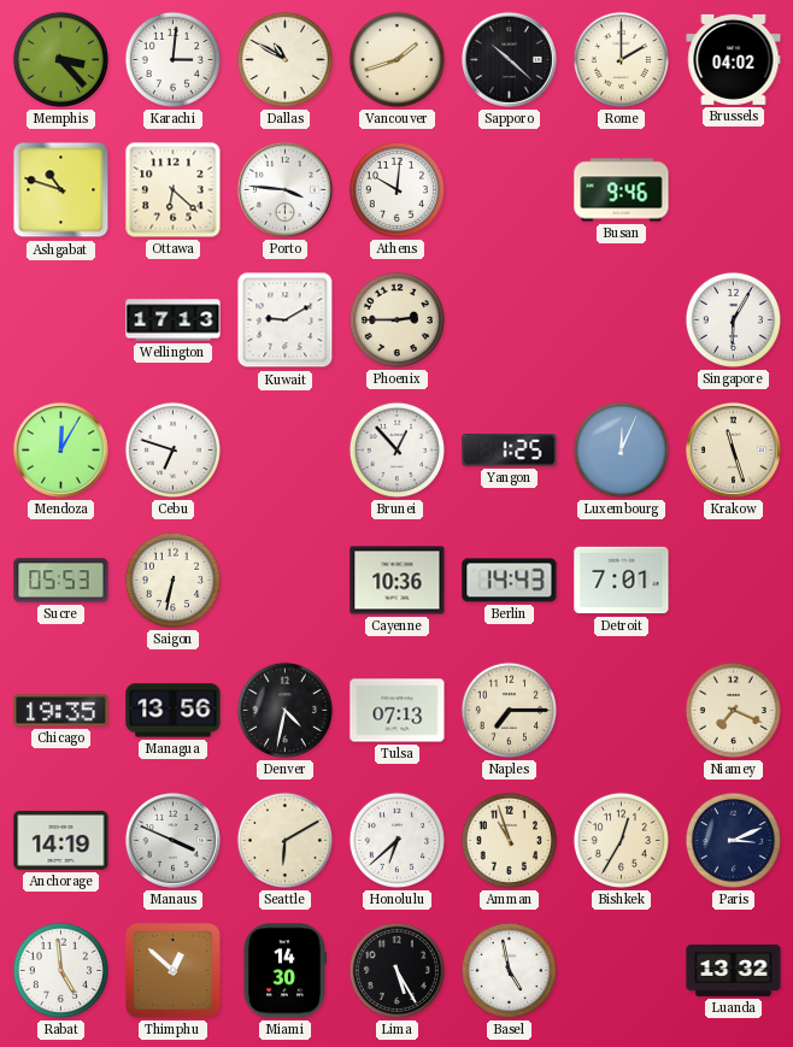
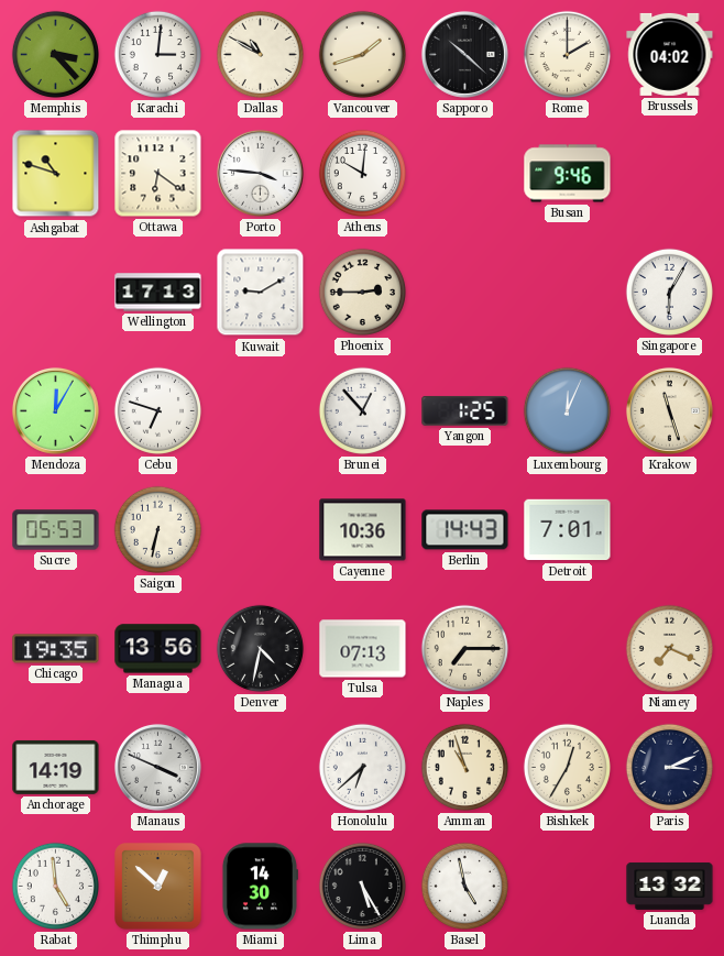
Ottawa: 6:22 -> 6:21 (158, 174)
Seattle: 6:10 -> none (284, 840)
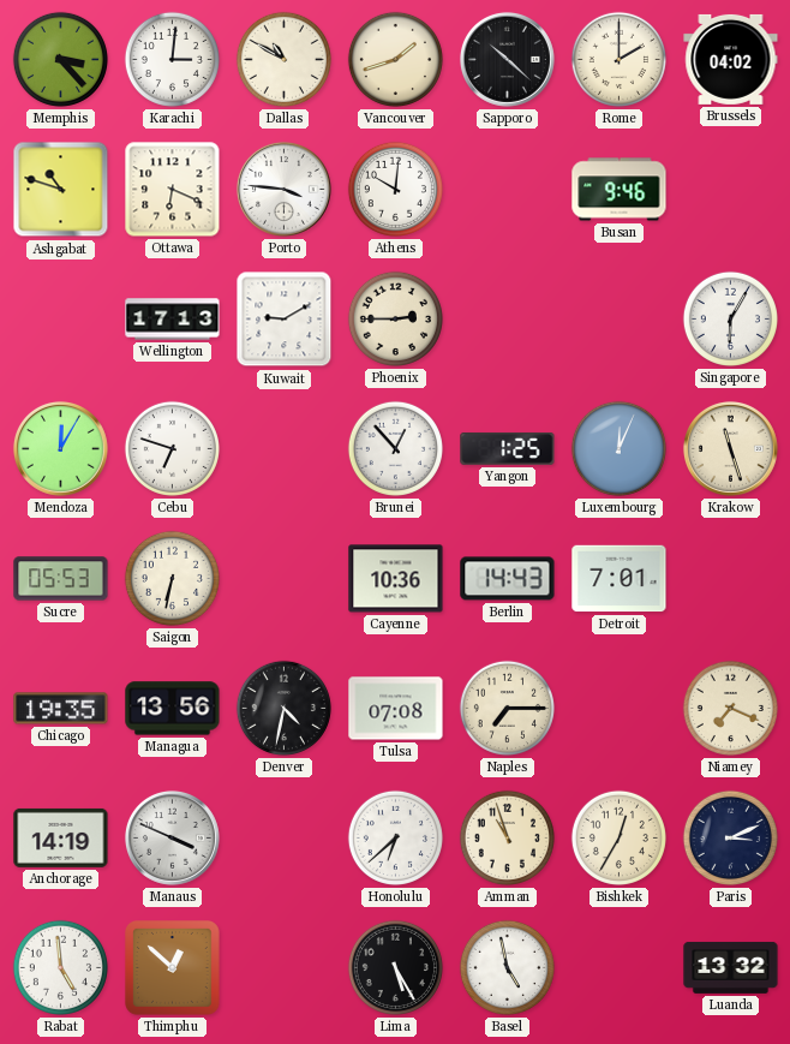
Ottawa: 6:21 -> 6:19 (173, 190)
Tulsa: 07:13 -> 07:08 (396, 709)
Miami: 14:30 -> none (260, 887)
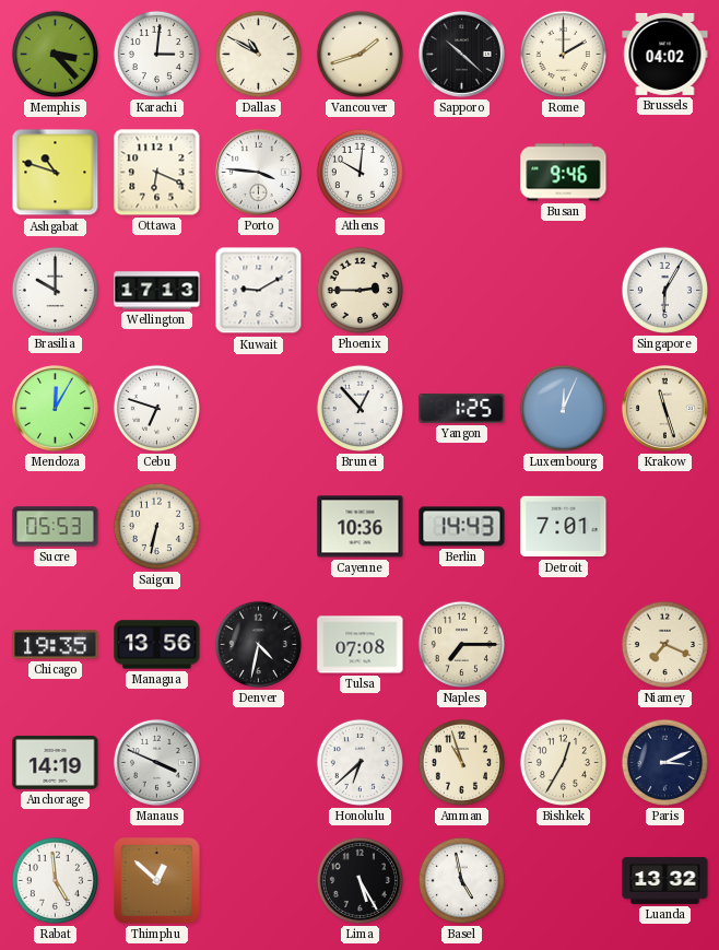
Brasilia: none -> 10:00 (55, 290)
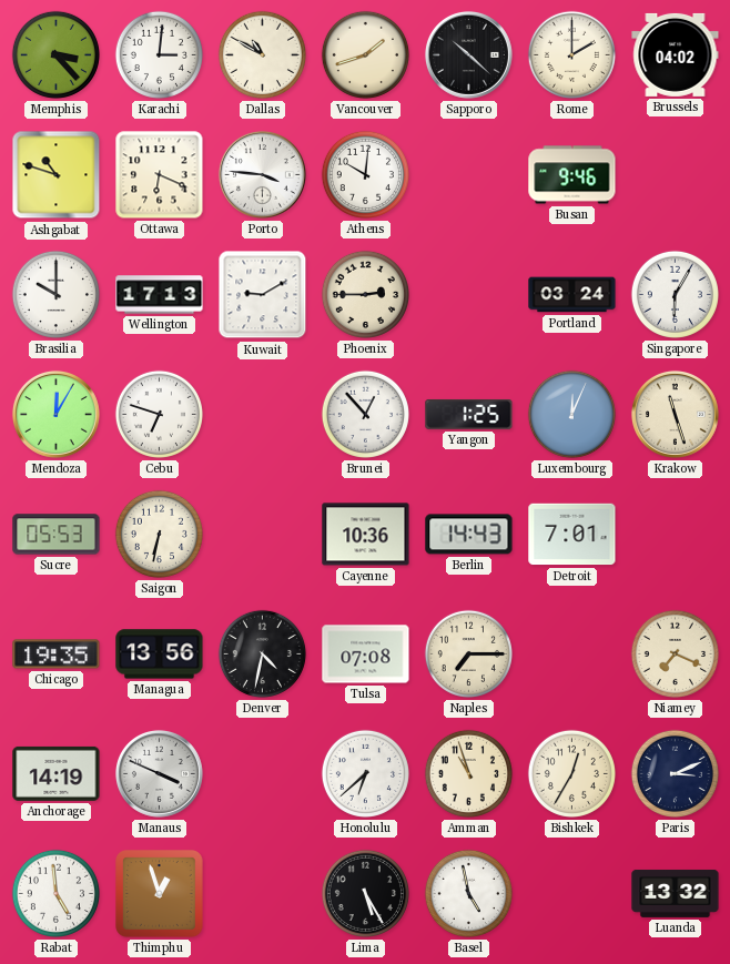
Portland: none -> 03:24 (572, 295)
Thimphu: 12:52 -> 12:57 (160, 894)
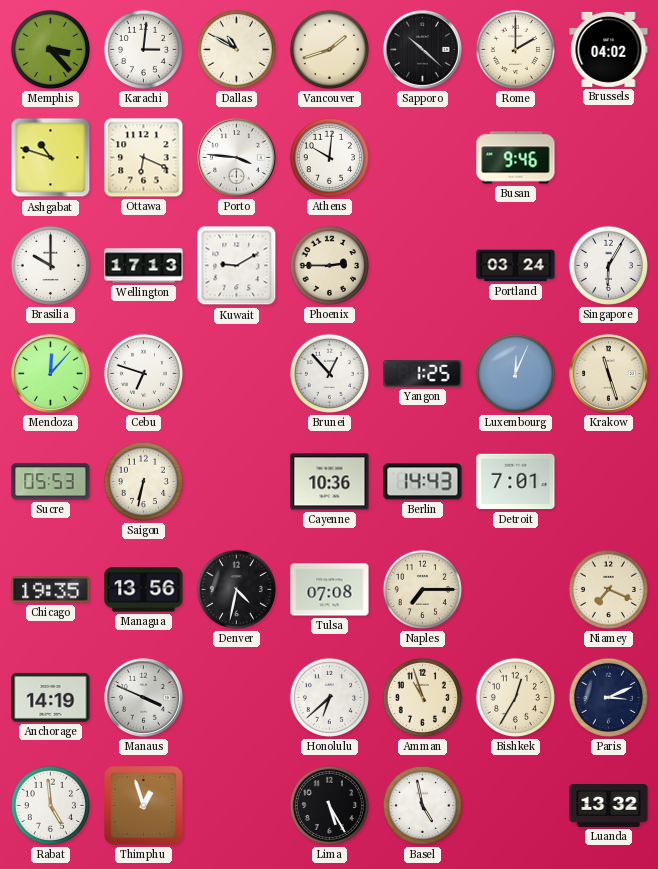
Mendoza: 12:05 -> 12:07 (50, 373)
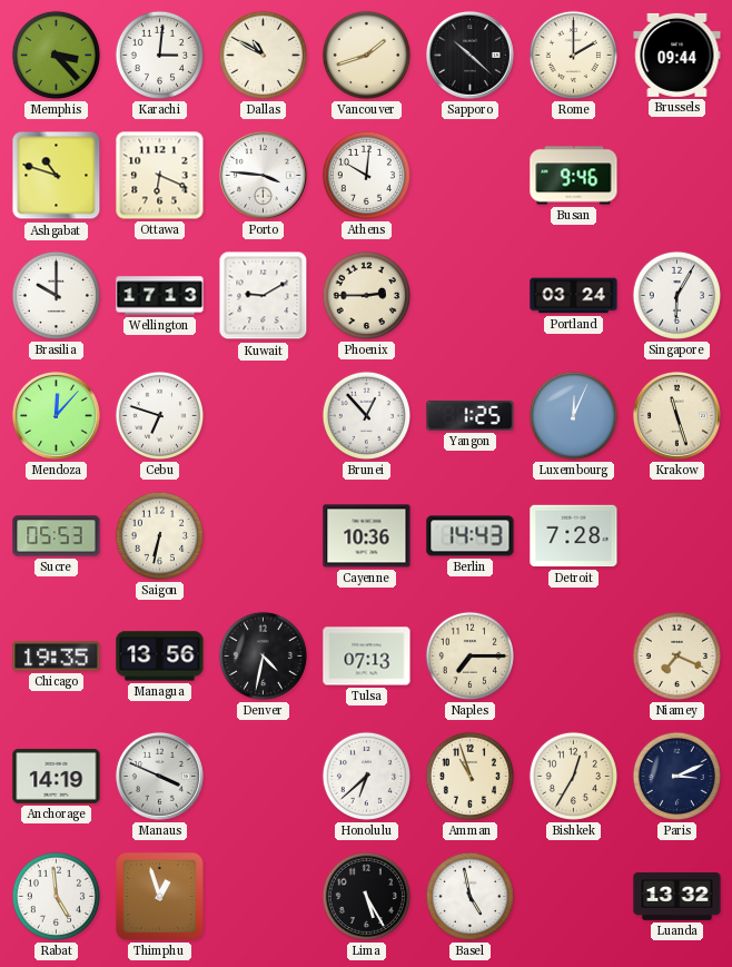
Brussels: 04:02 -> 09:44 (677, 55)
Detroit: 7:01 -> 7:28 (574, 536)
Tulsa: 07:08 -> 07:13 (367, 657)
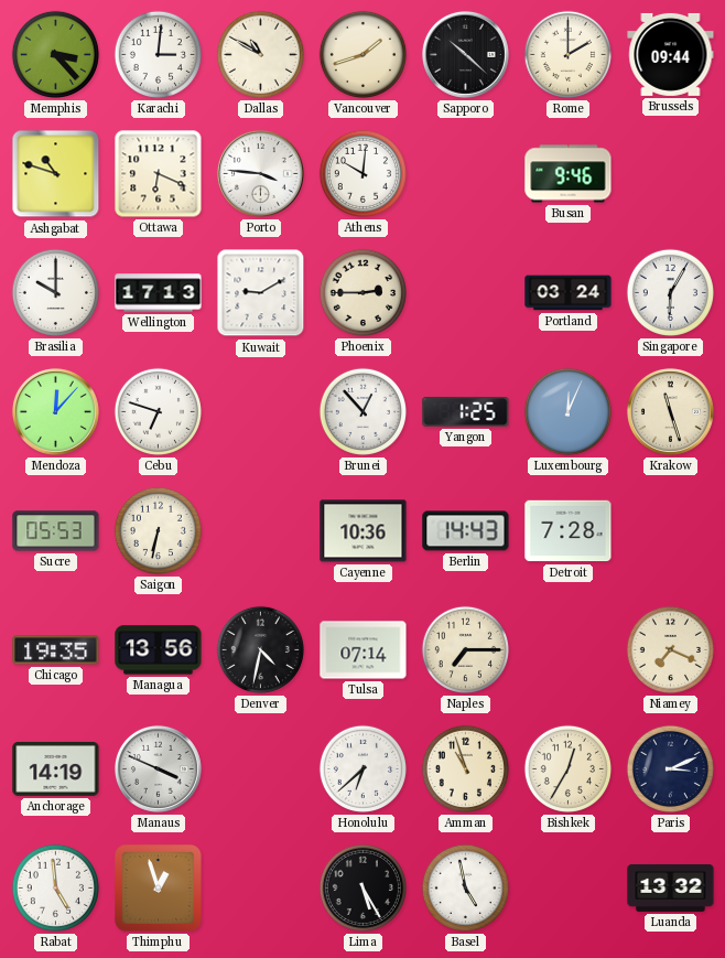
Tulsa: 07:13 -> 07:14 (364, 650)
